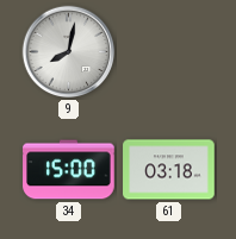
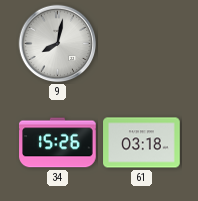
34: 15:00 -> 15:26 (58, 143)
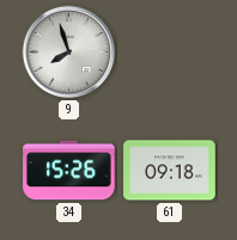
9: 8:02 -> 7:57 (69, 53)
61: 03:18 -> 09:18 (170, 171)
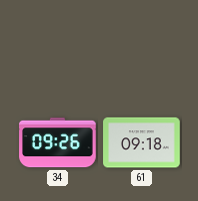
9: 7:57 -> none (69, 53)
34: 15:26 -> 09:26 (58, 143)
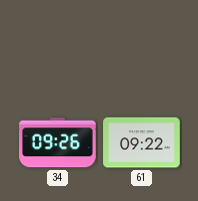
61: 09:18 -> 09:22 (142, 143)
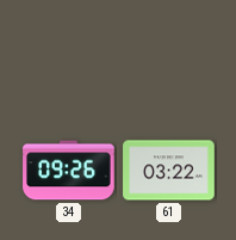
61: 09:22 -> 03:22 (169, 171)
